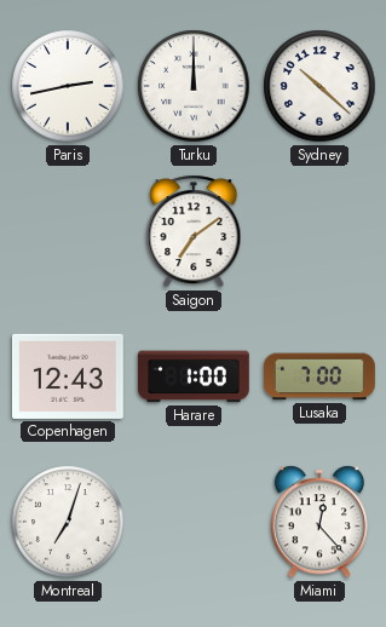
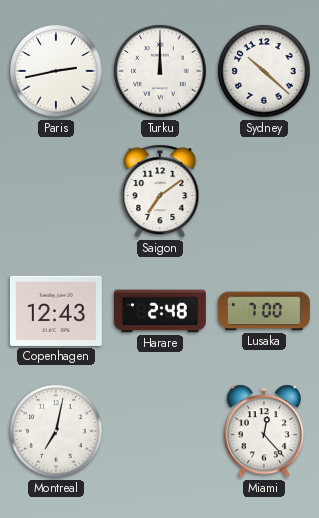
Harare: 1:00 -> 2:48 (160, 311)
Montreal: 7:03 -> 7:02 (56, 431)
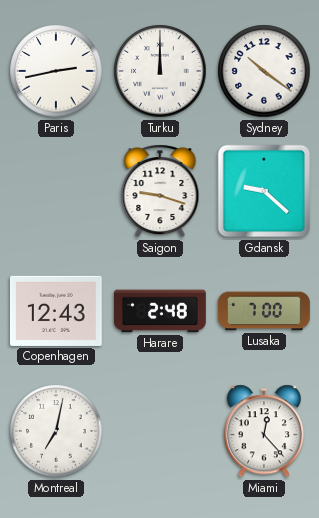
Sydney: 10:22 -> 10:21 (264, 71)
Saigon: 7:09 -> 9:18 (160, 191)
Gdansk: none -> 9:22 (264, 191)
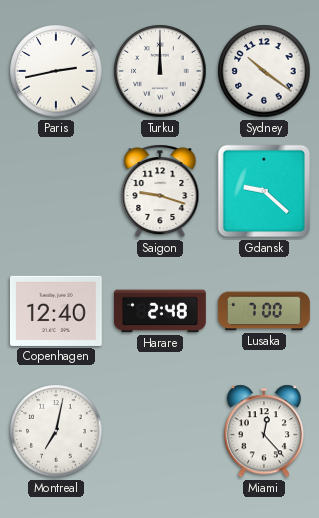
Copenhagen: 12:43 -> 12:40 (56, 311)
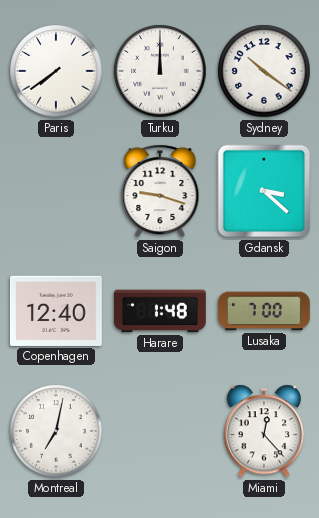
Paris: 2:43 -> 7:39 (56, 71)
Gdansk: 9:22 -> 3:22 (264, 191)
Harare: 2:48 -> 1:48 (160, 311)
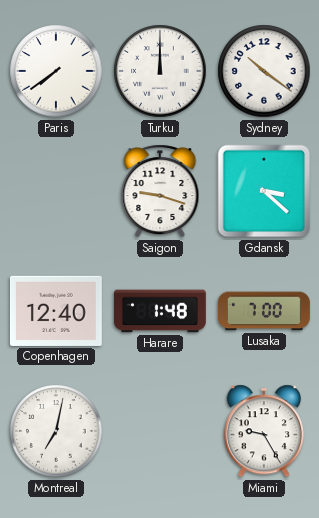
Miami: 12:23 -> 9:25 (264, 431)
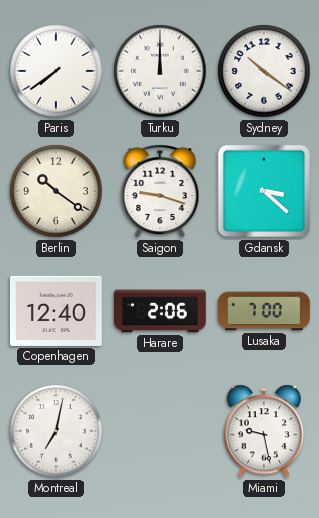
Berlin: none -> 10:21 (56, 191)
Harare: 1:48 -> 2:06 (160, 311)
Miami: 9:25 -> 9:28 (264, 431)
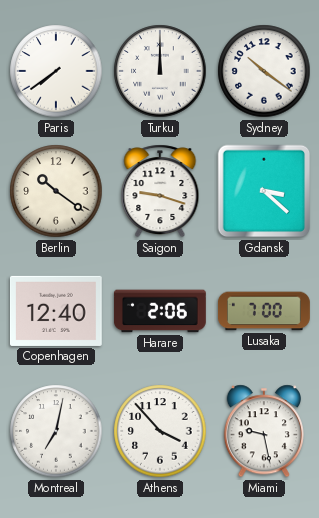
Athens: none -> 3:53 (160, 431)
